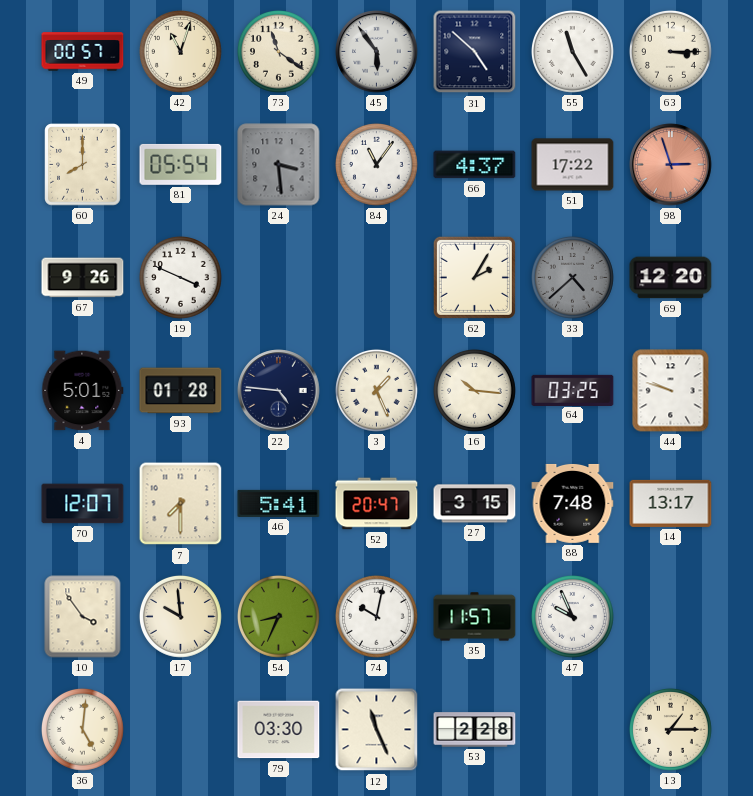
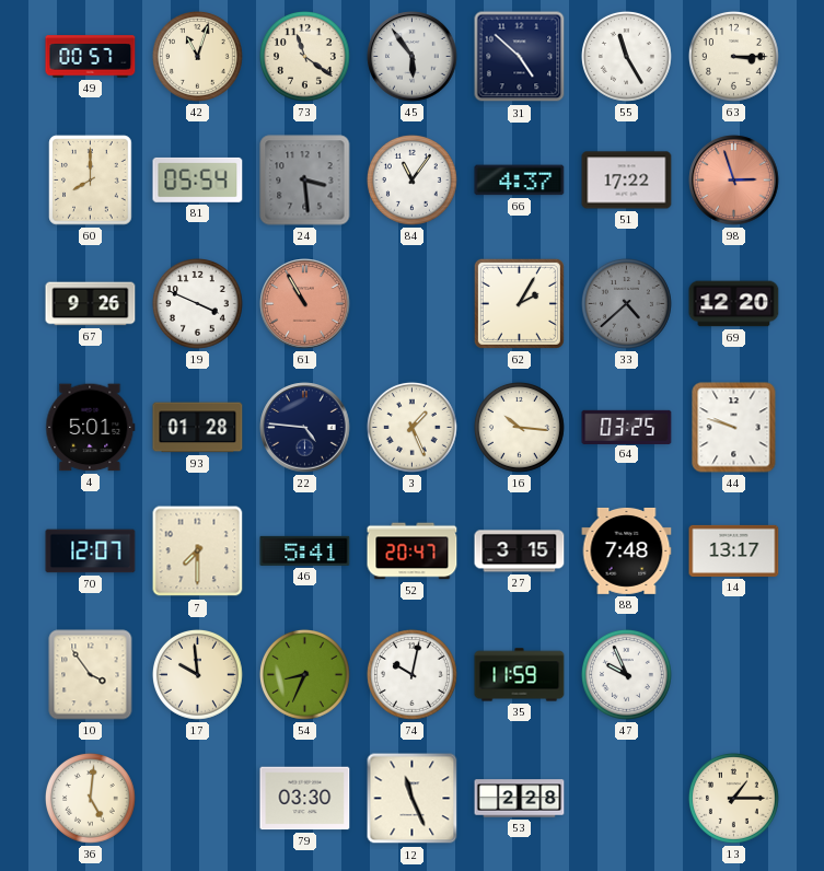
61: none -> 10:55 (305, 304)
35: 11:57 -> 11:59 (520, 675)
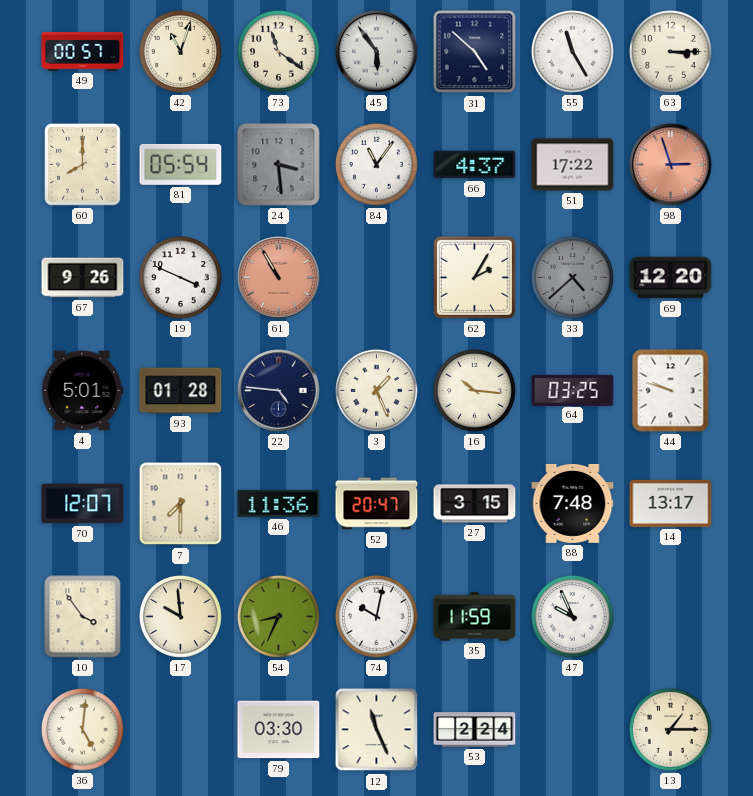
46: 5:41 -> 11:36 (279, 503)
53: 2:28 -> 2:24 (475, 730)
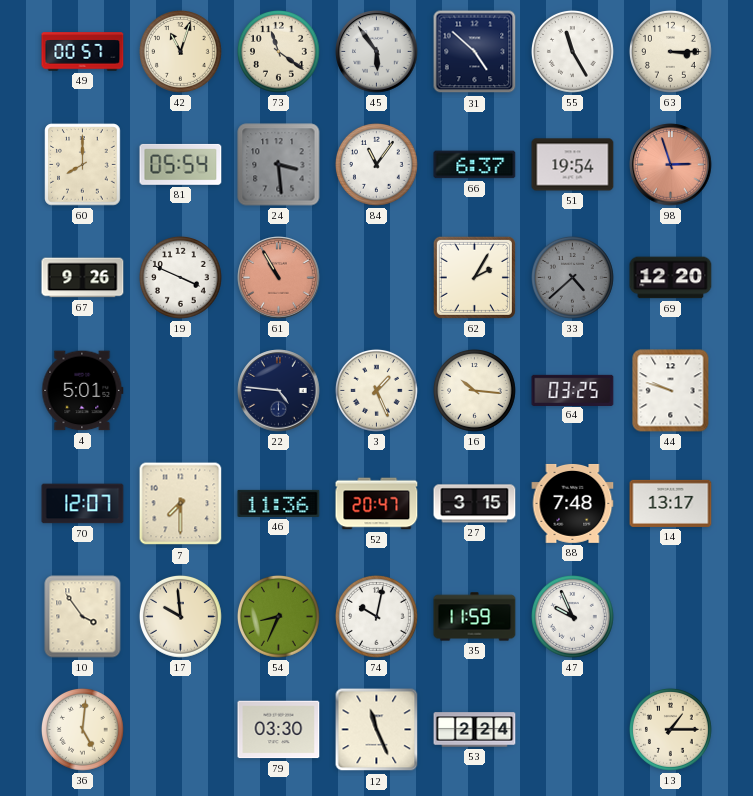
66: 4:37 -> 6:37 (475, 165)
51: 17:22 -> 19:54 (573, 165)
93: 01:28 -> none (181, 391)
